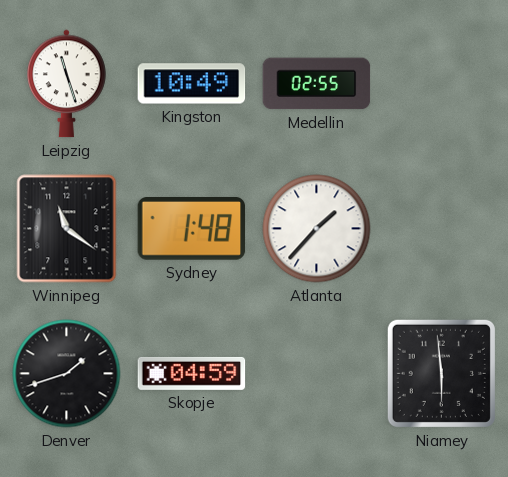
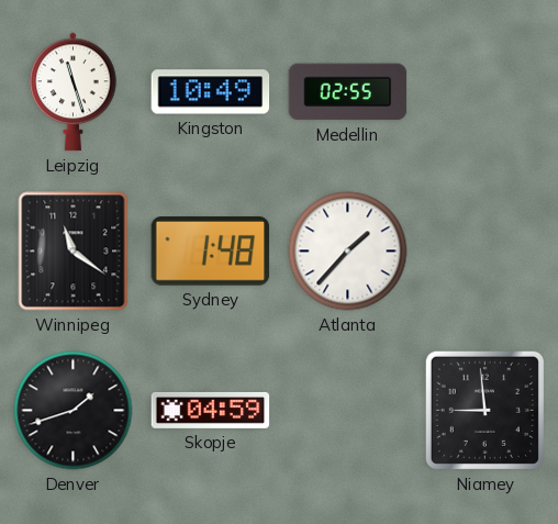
Niamey: 5:59 -> 8:59 (484, 410)
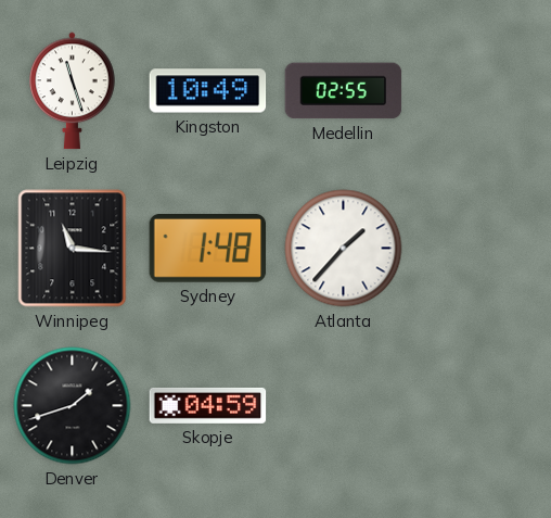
Winnipeg: 11:21 -> 11:16 (73, 249)
Niamey: 8:59 -> none (484, 410)
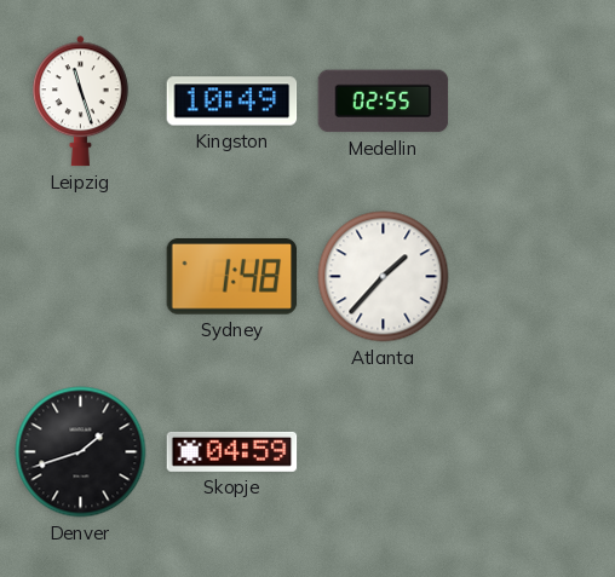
Winnipeg: 11:16 -> none (73, 249)
